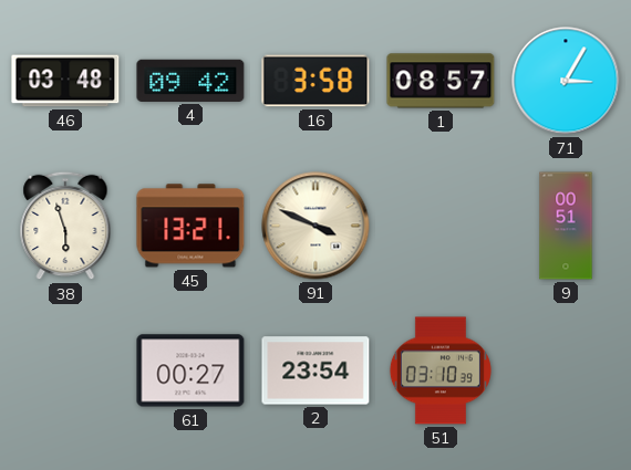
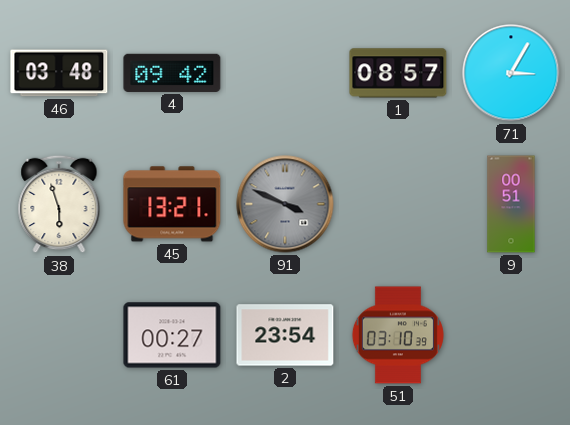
16: 3:58 -> none (316, 81)
91 dial: cream -> grey (285, 204)
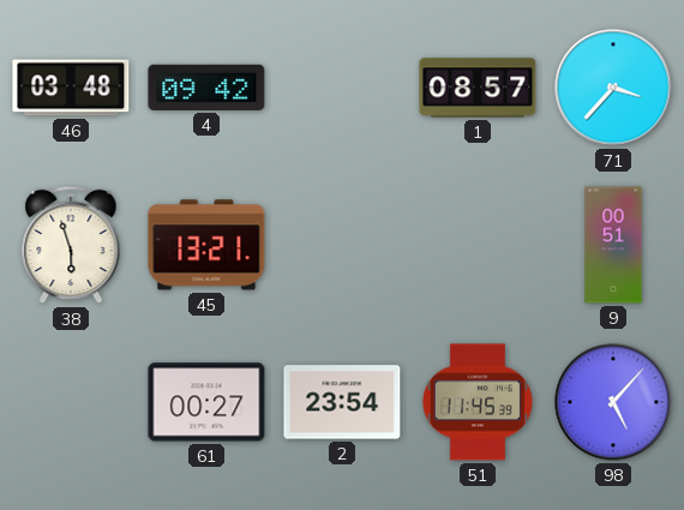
71: 3:05 -> 3:37 (613, 88)
91: 3:49 -> none (285, 204)
51: 03:10 -> 11:45 (478, 402)
98: none -> 5:07 (613, 402)
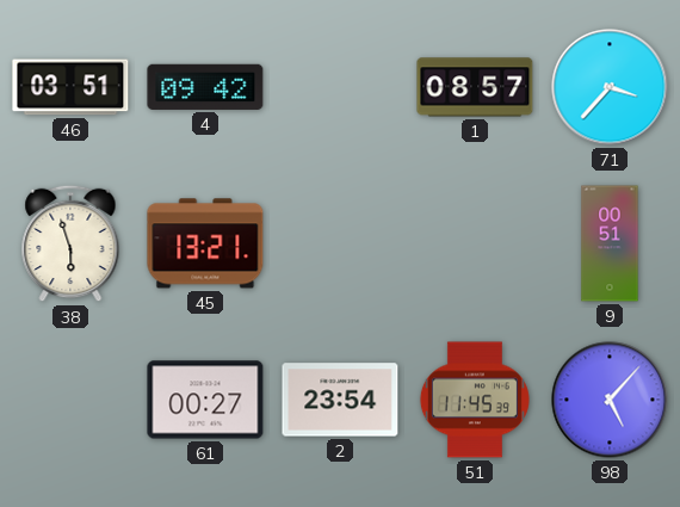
46: 03:48 -> 03:51 (70, 87)
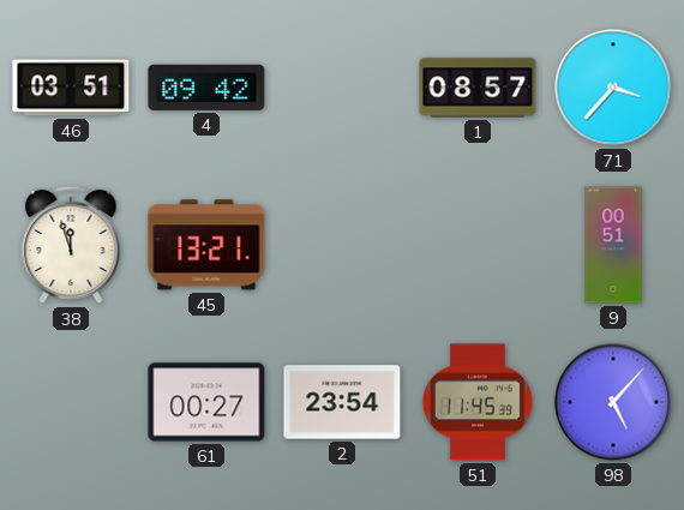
38: 5:57 -> 11:57 (71, 245)
